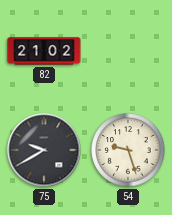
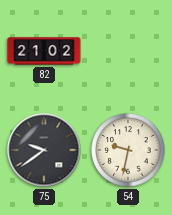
75: 9:40 -> 9:39 (44, 150)
54: 9:27 -> 9:32 (128, 150)
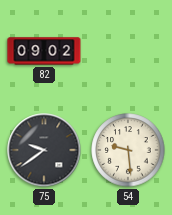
82: 21:02 -> 09:02 (44, 51)
54: 9:32 -> 9:29 (128, 150)
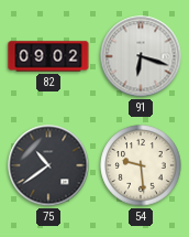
91: none -> 6:18 (141, 56)
75: 9:39 -> 10:39 (48, 165)
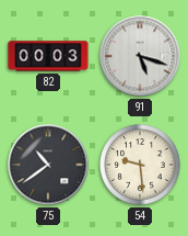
82: 09:02 -> 00:03 (48, 56)
91: 6:18 -> 5:18 (140, 56)
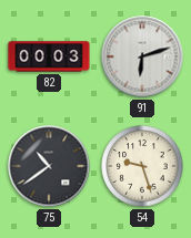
91: 5:18 -> 6:12 (142, 56)
54: 9:29 -> 9:27 (142, 166)
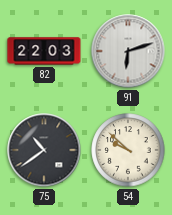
82: 00:03 -> 22:03 (44, 51)
54: 9:27 -> 9:52 (128, 150)
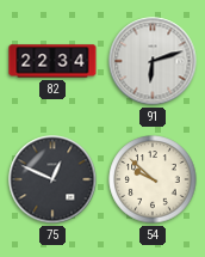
82: 22:03 -> 22:34 (52, 61)
75: 10:39 -> 12:49 (52, 179)
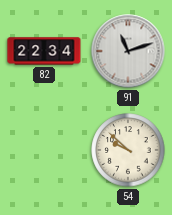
91: 6:12 -> 11:12 (128, 51)
75: 12:49 -> none (52, 179)
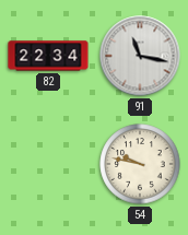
91: 11:12 -> 11:17 (140, 56)
54: 9:52 -> 9:47 (140, 164)
